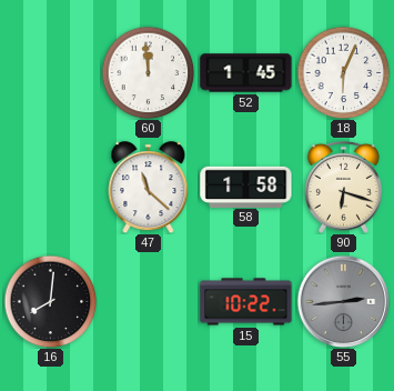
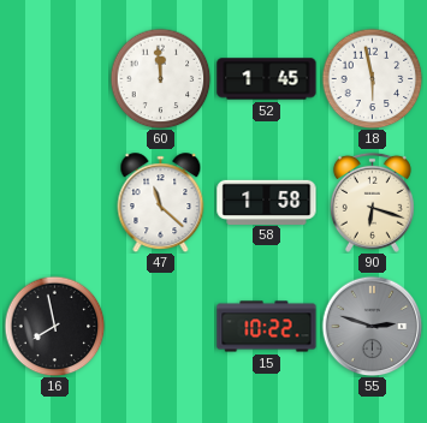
18: 6:04 -> 5:58 (372, 78)
16: 8:01 -> 7:58 (54, 326)
55: 2:44 -> 2:48 (372, 326)
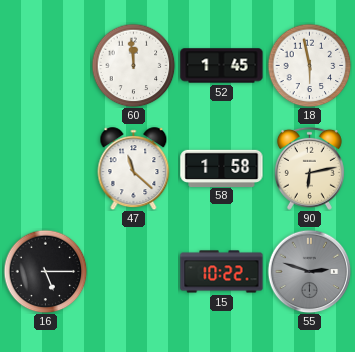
90: 6:18 -> 6:13 (309, 168)
16: 7:58 -> 5:15 (45, 271)
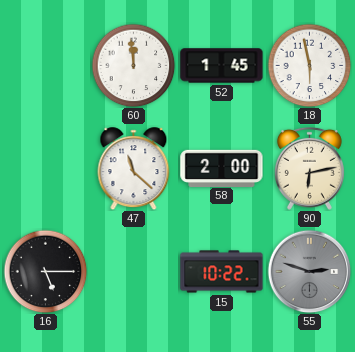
58: 1:58 -> 2:00 (222, 168)
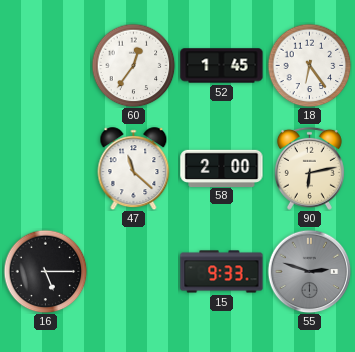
60: 11:59 -> 12:36 (133, 65)
18: 5:58 -> 6:24 (309, 65)
15: 10:22 -> 9:33 (222, 272)
